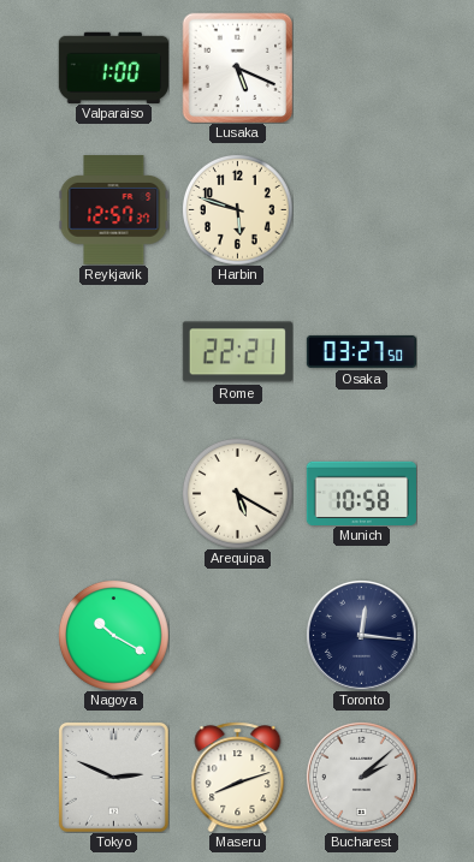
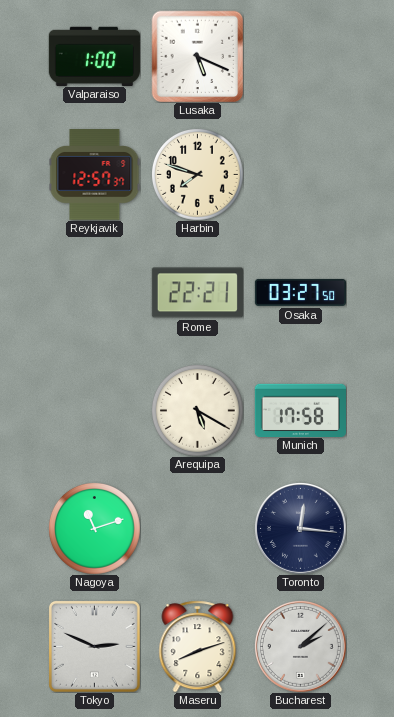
Harbin: 5:48 -> 7:48 (198, 175)
Munich: 10:58 -> 17:58 (300, 410)
Nagoya: 10:20 -> 11:12 (95, 529)
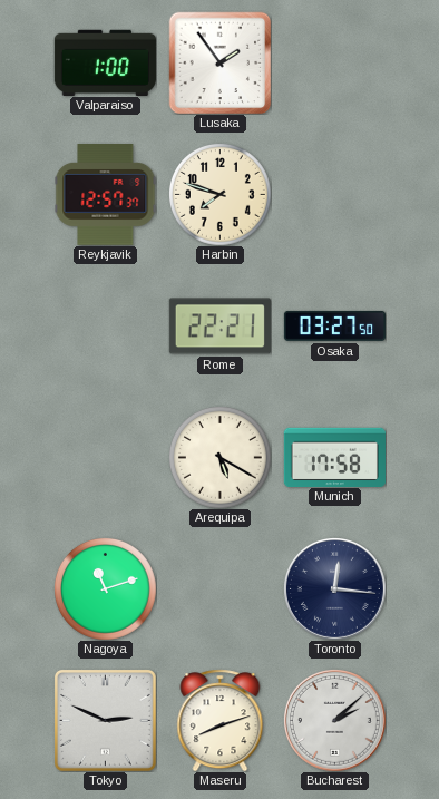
Lusaka: 5:19 -> 1:54 (219, 62)
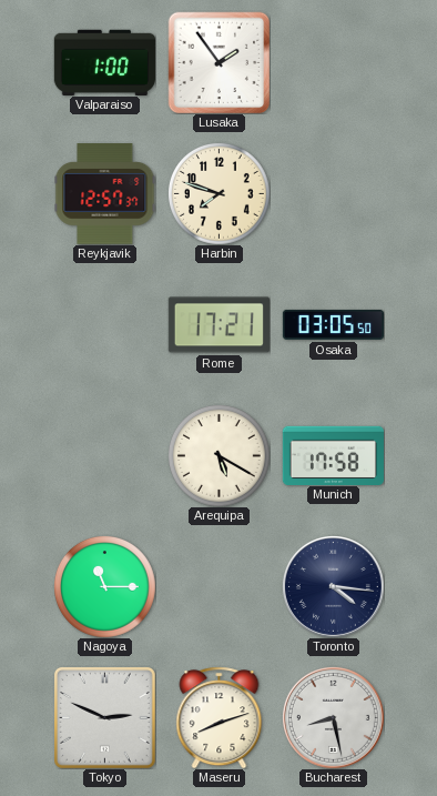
Rome: 22:21 -> 17:21 (218, 325)
Osaka: 03:27 -> 03:05 (333, 324)
Nagoya: 11:12 -> 11:15 (105, 587)
Toronto: 12:16 -> 4:16 (333, 586)
Bucharest: 2:08 -> 8:28 (333, 717)
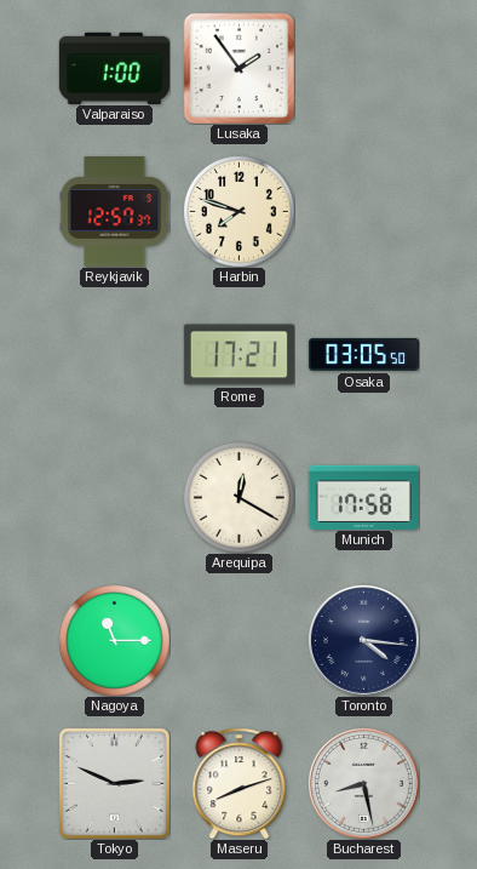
Arequipa: 5:20 -> 12:20 (240, 498)
